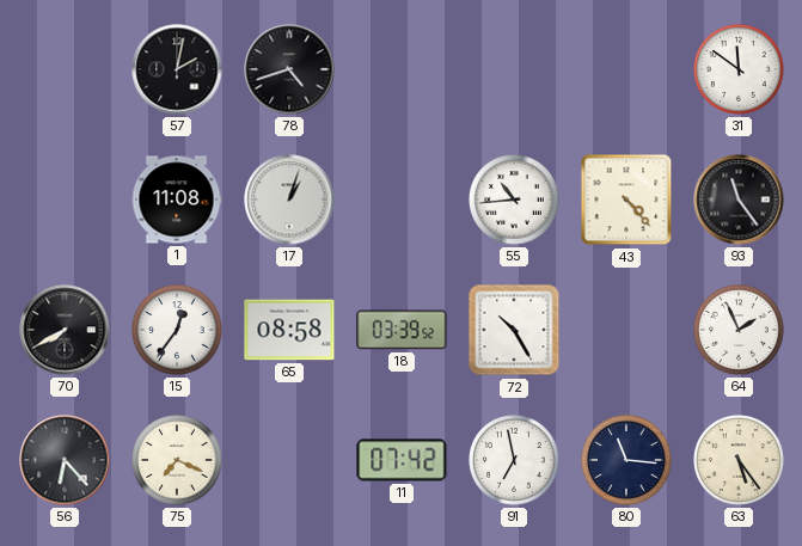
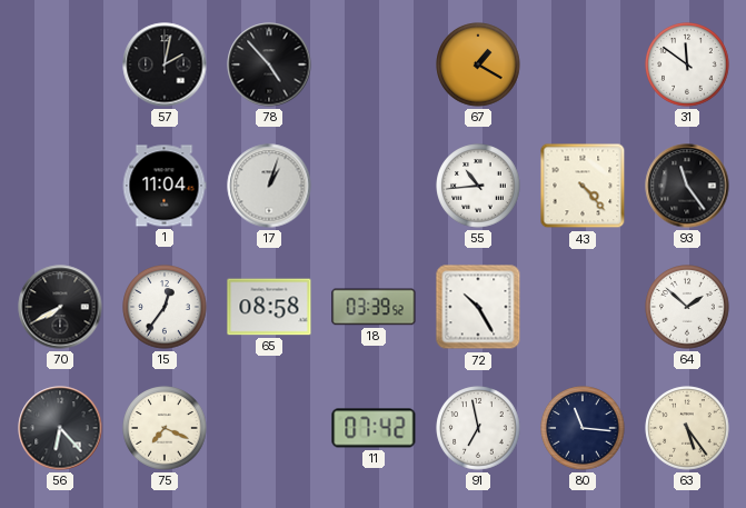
78: 4:42 -> 4:53 (269, 64)
67: none -> 1:20 (478, 64)
1: 11:08 -> 11:04 (165, 186)
64: 1:56 -> 1:52 (687, 307)
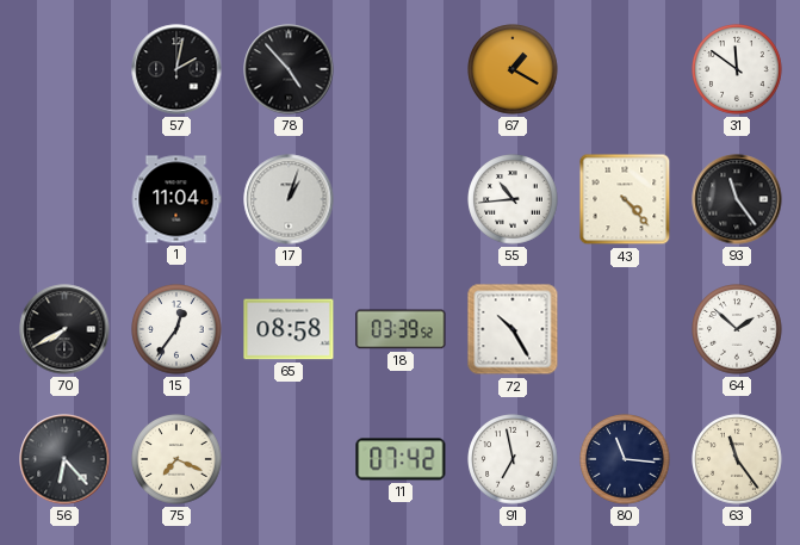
63: 5:24 -> 11:24 (737, 459)
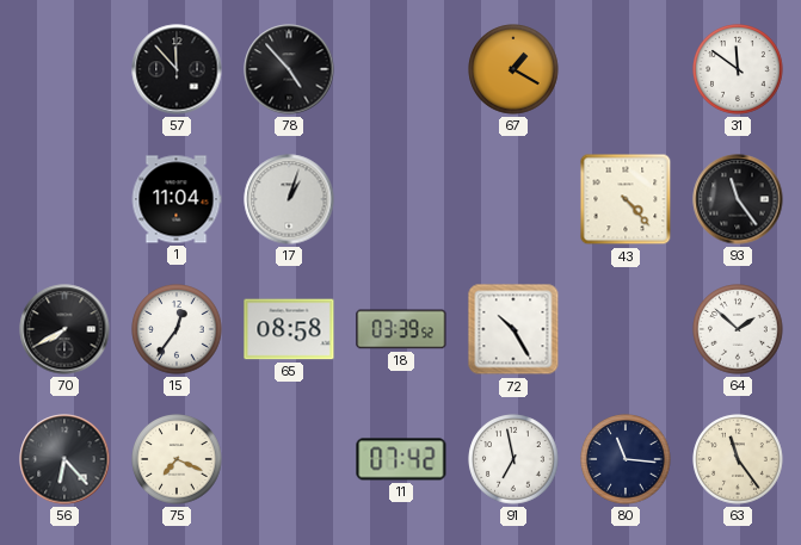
57: 2:02 -> 11:53 (177, 69)
55: 10:44 -> none (513, 199)
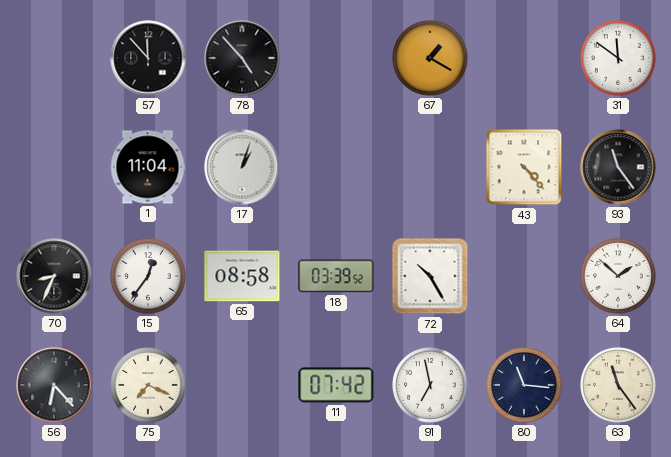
70: 7:40 -> 8:34 (54, 276)
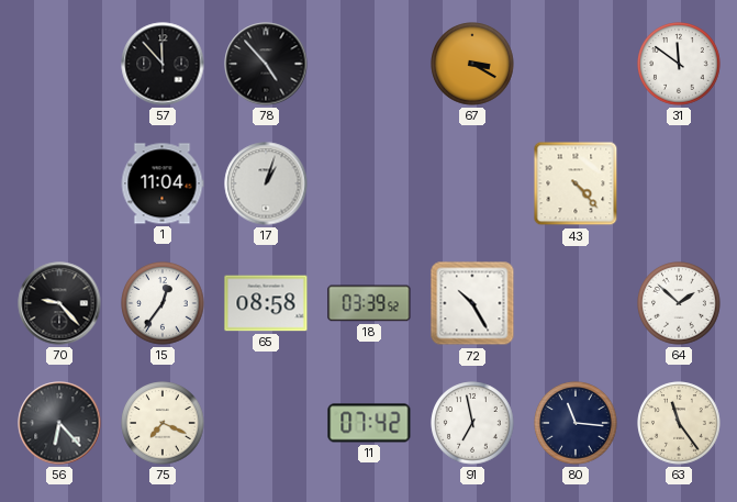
67: 1:20 -> 3:20 (472, 64)
93: 11:24 -> none (618, 167)
70: 8:34 -> 9:23 (59, 303)
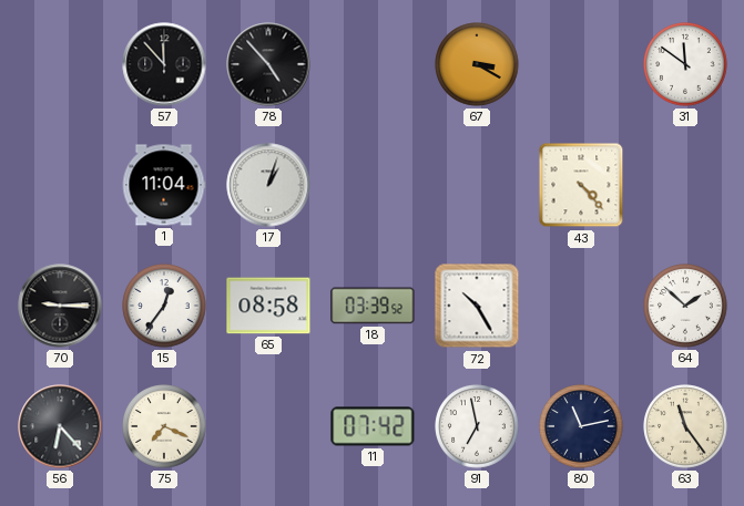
70: 9:23 -> 9:15 (60, 306)
80: 11:16 -> 11:13 (581, 426)
